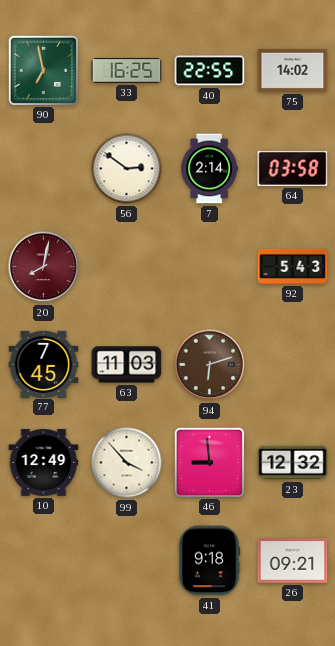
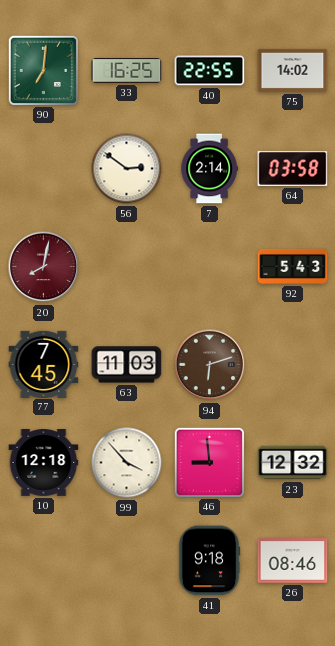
90: 6:58 -> 7:01 (43, 70)
10: 12:49 -> 12:18 (44, 463)
26: 09:21 -> 08:46 (293, 561)
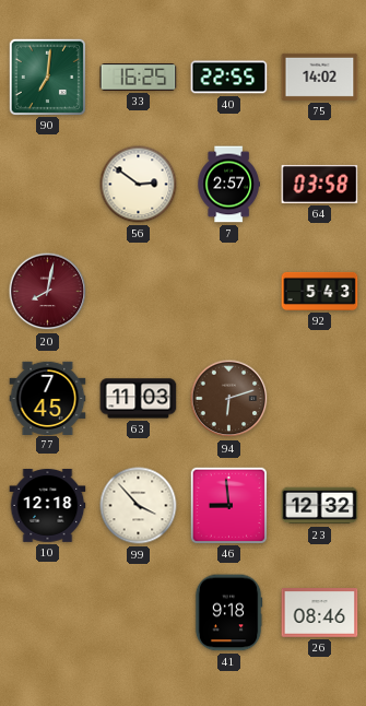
7: 2:14 -> 2:57 (228, 185)
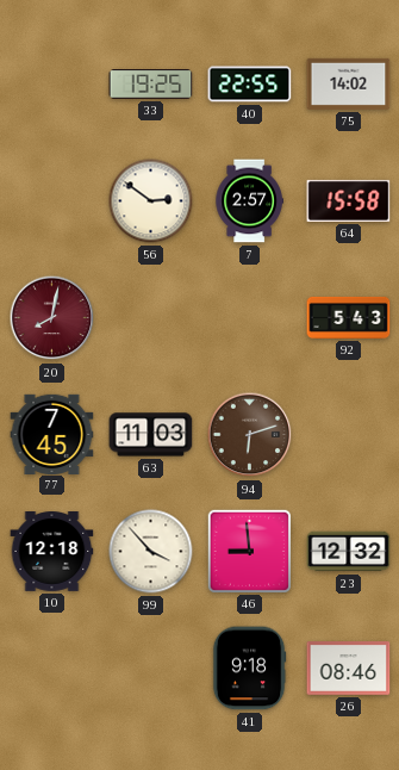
90: 7:01 -> none (47, 77)
33: 16:25 -> 19:25 (151, 85)
64: 03:58 -> 15:58 (349, 200)
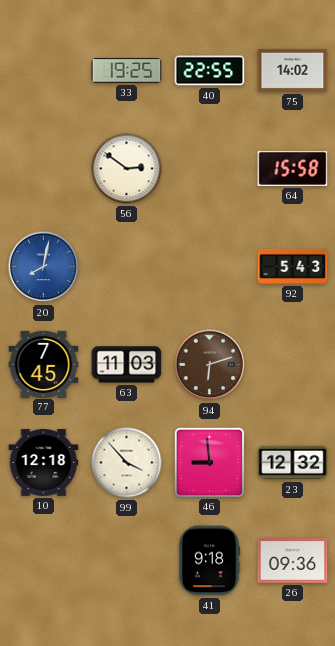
7: 2:57 -> none (249, 201)
20 dial: burgundy -> blue (44, 267)
26: 08:46 -> 09:36 (293, 561)
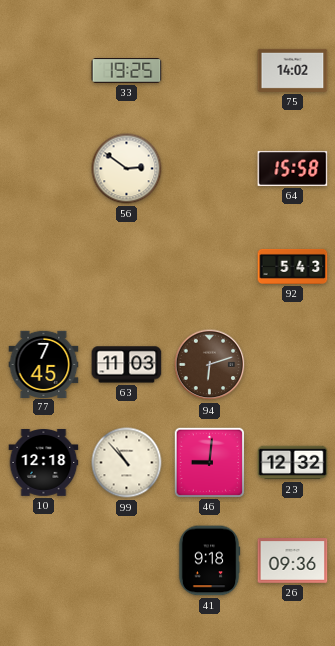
40: 22:55 -> none (210, 71)
20: 8:02 -> none (44, 267)
99: 3:53 -> 10:53 (127, 463)
46: 8:59 -> 9:01 (209, 462)
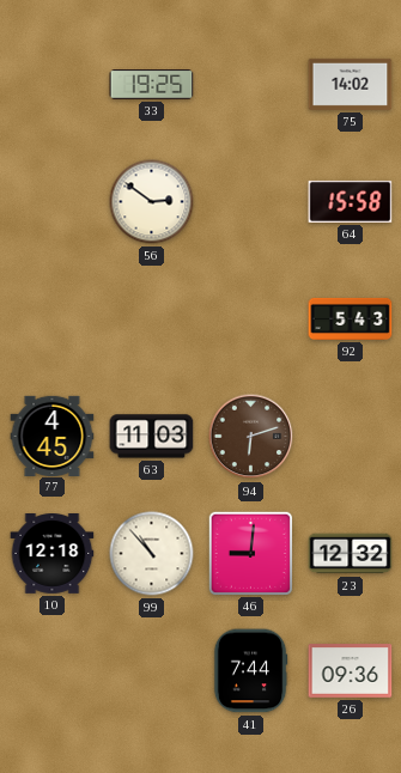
77: 7:45 -> 4:45 (53, 436)
41: 9:18 -> 7:44 (250, 671)
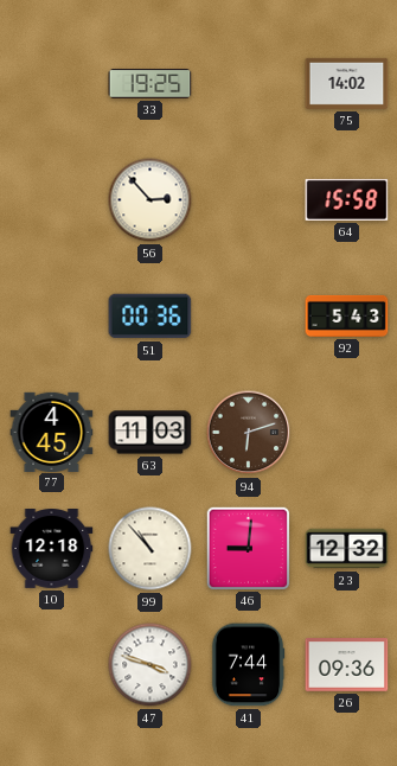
56: 2:51 -> 2:53 (151, 200)
51: none -> 00:36 (151, 317)
47: none -> 3:48 (151, 665)
